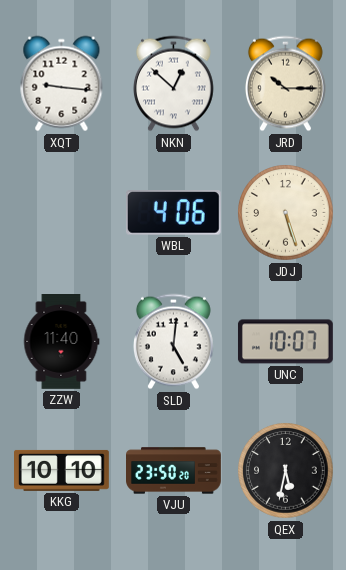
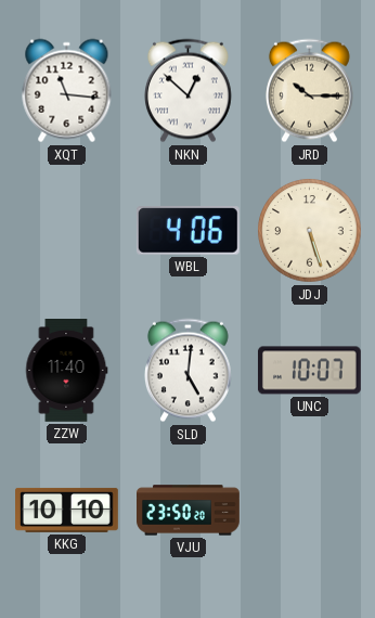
XQT: 9:16 -> 11:16 (67, 91)
QEX: 5:32 -> none (286, 471)
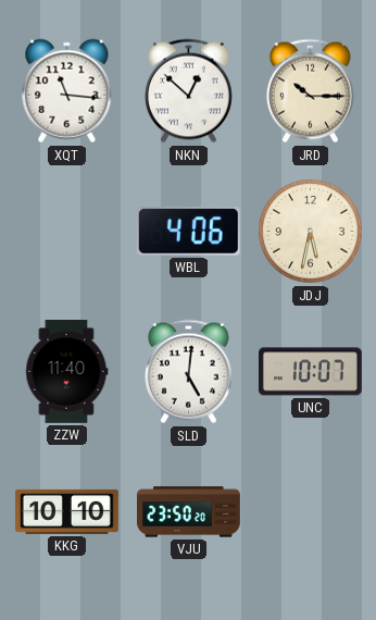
JDJ: 5:27 -> 5:32 (311, 232)
